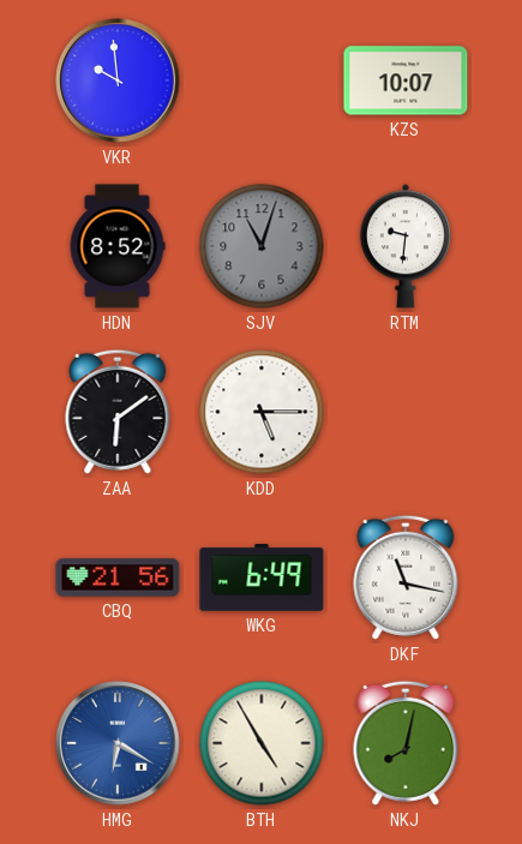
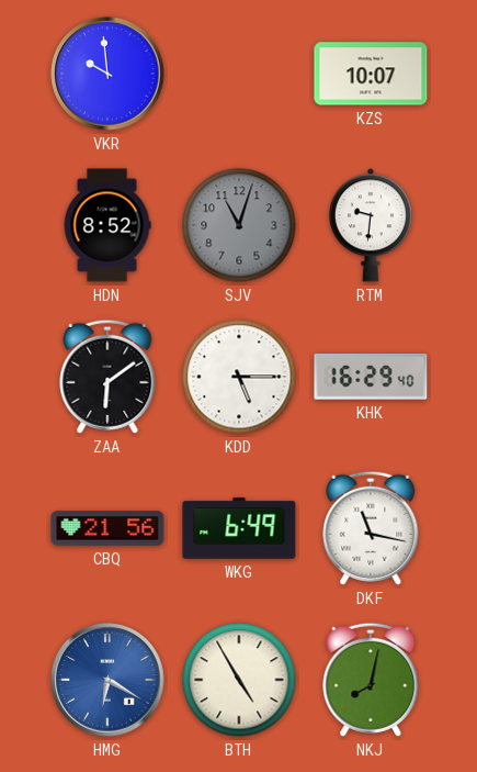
KHK: none -> 16:29 (371, 378)
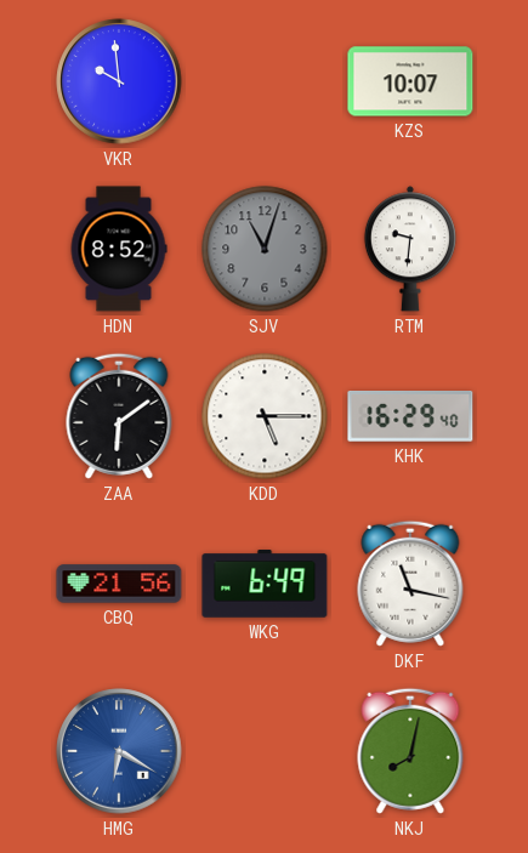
BTH: 4:55 -> none (239, 680)
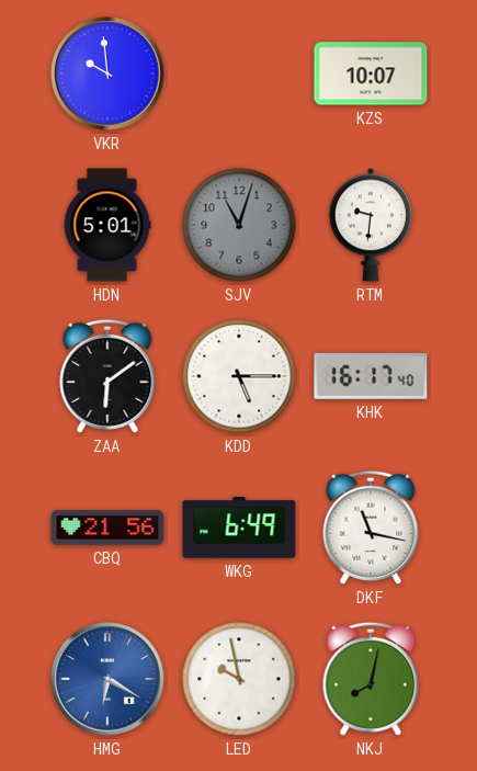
HDN: 8:52 -> 5:01 (107, 225)
KHK: 16:29 -> 16:17 (371, 377)
LED: none -> 9:58 (239, 679)
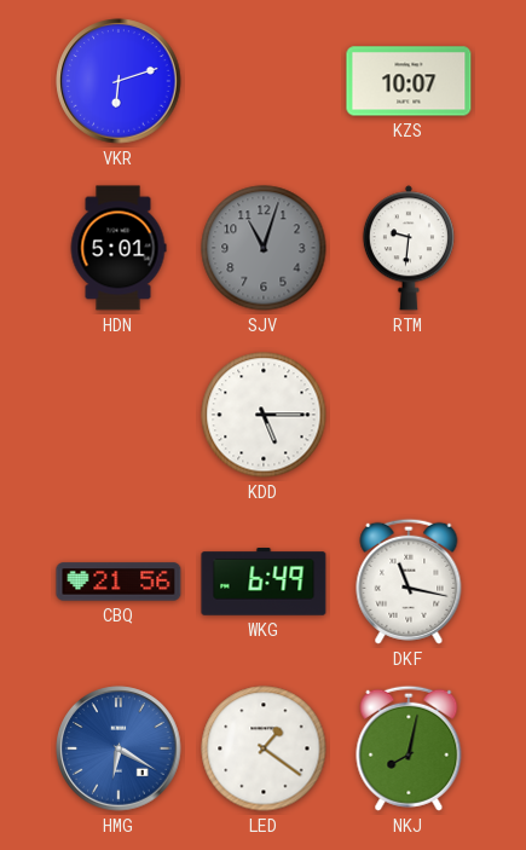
VKR: 9:59 -> 6:12 (119, 81)
ZAA: 6:09 -> none (107, 376)
KHK: 16:17 -> none (371, 377)
LED: 9:58 -> 1:21 (264, 748)
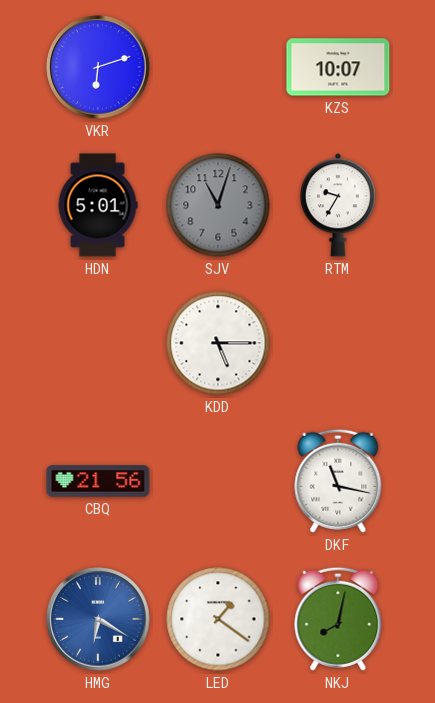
RTM: 9:31 -> 9:35 (338, 205)
WKG: 6:49 -> none (264, 582)
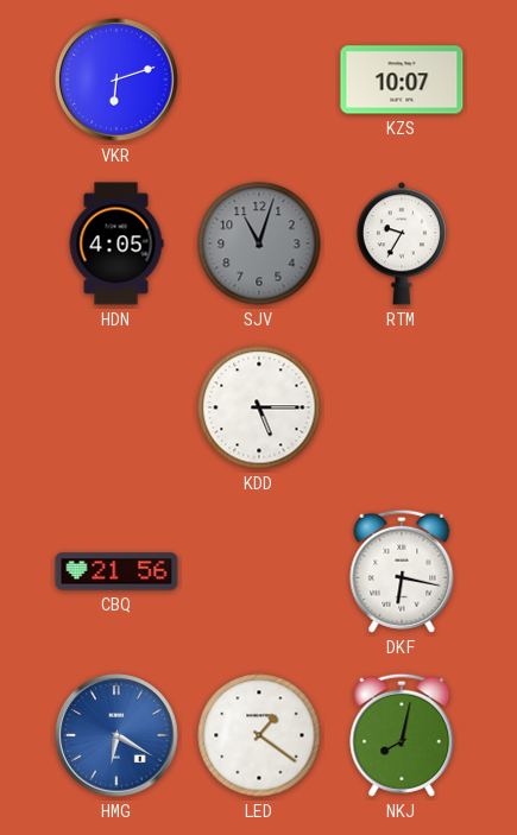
HDN: 5:01 -> 4:05 (116, 243)
DKF: 11:17 -> 6:17 (402, 571)
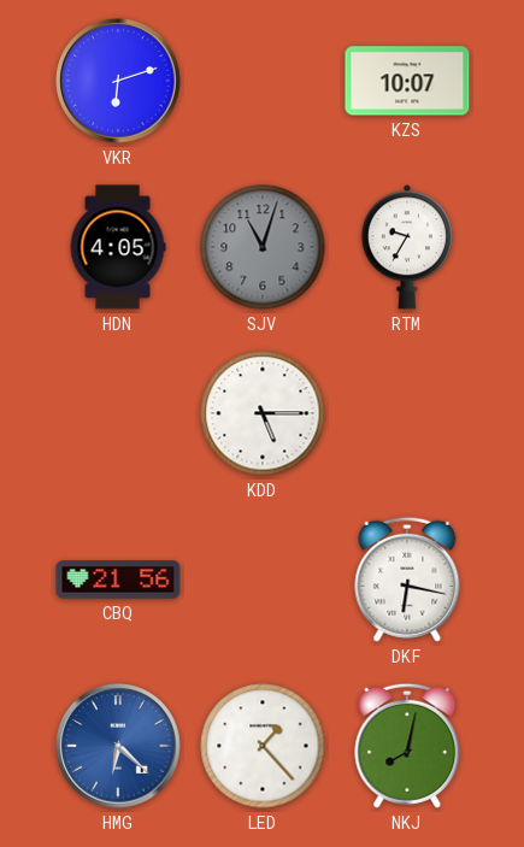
HMG: 6:20 -> 6:22 (118, 746)
LED: 1:21 -> 1:23 (263, 746)
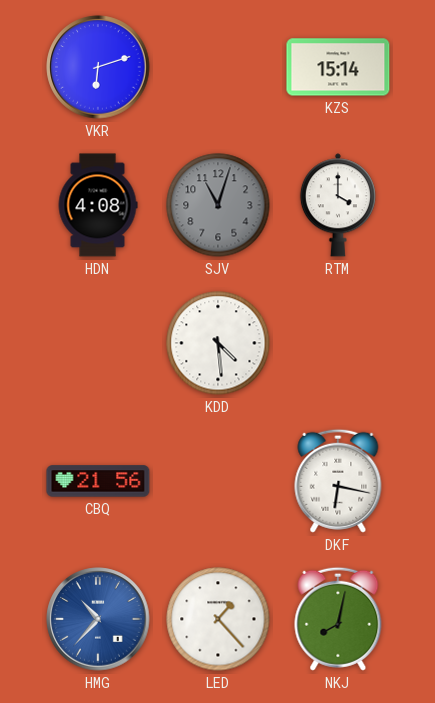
KZS: 10:07 -> 15:14 (338, 67)
HDN: 4:05 -> 4:08 (98, 205)
RTM: 9:35 -> 4:00 (338, 205)
KDD: 5:15 -> 4:29 (218, 343)
HMG: 6:22 -> 10:37 (98, 619)
